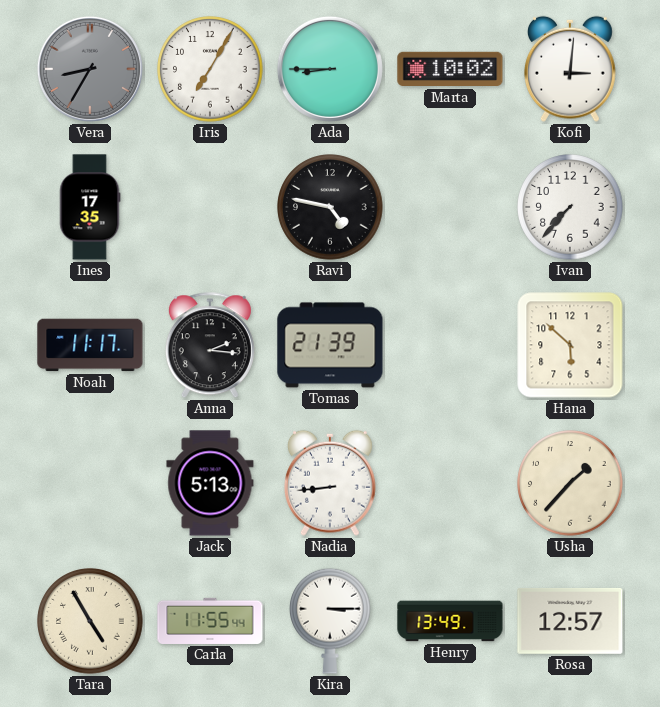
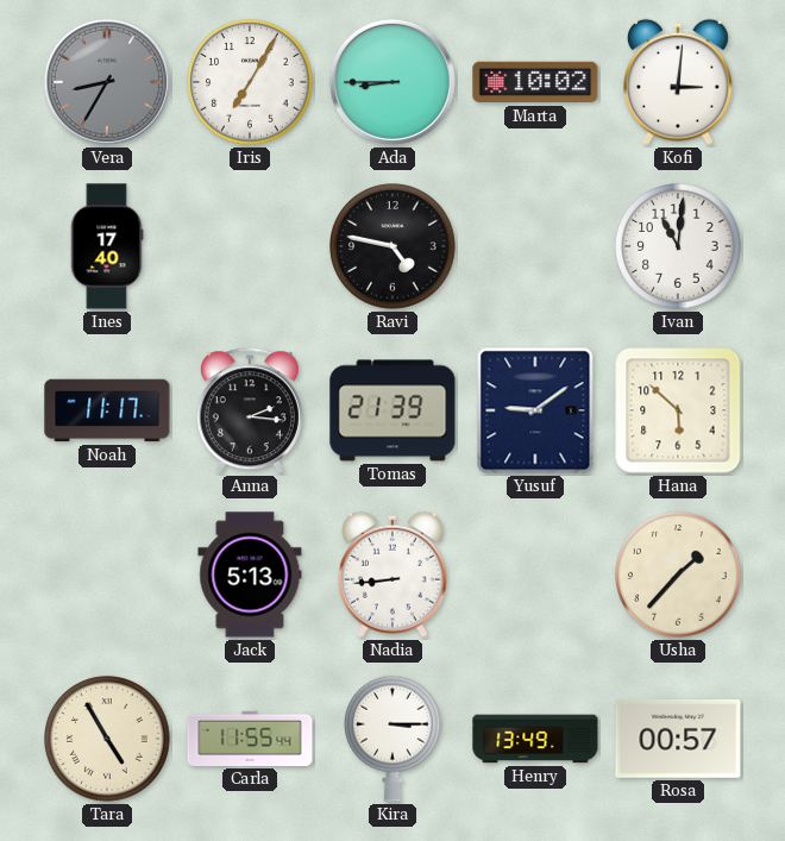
Ines: 17:35 -> 17:40 (107, 246)
Ivan: 7:37 -> 11:01 (678, 246)
Yusuf: none -> 9:09 (535, 410)
Rosa: 12:57 -> 00:57 (678, 739)
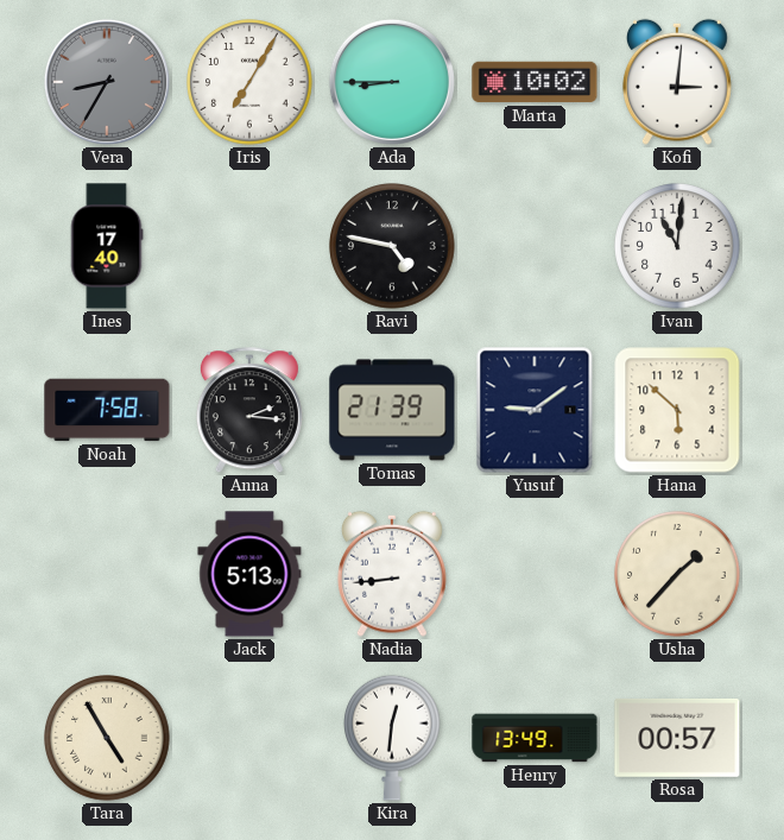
Noah: 11:17 -> 7:58 (107, 410)
Carla: 11:55 -> none (250, 739)
Kira: 3:15 -> 12:31 (393, 738)
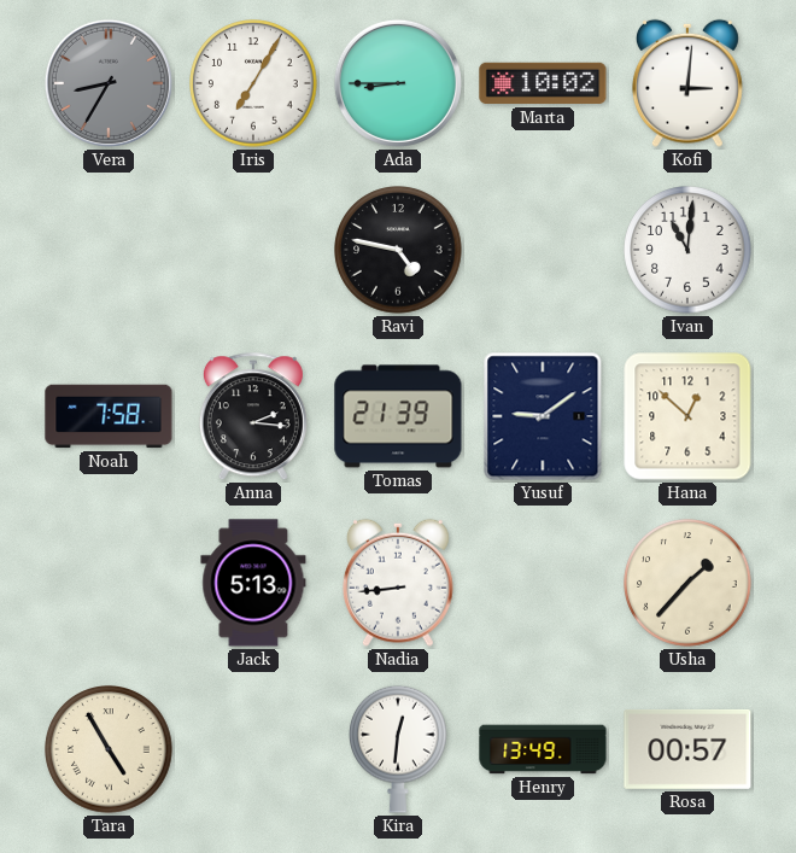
Ines: 17:40 -> none (107, 246)
Hana: 5:52 -> 12:52 (687, 416)
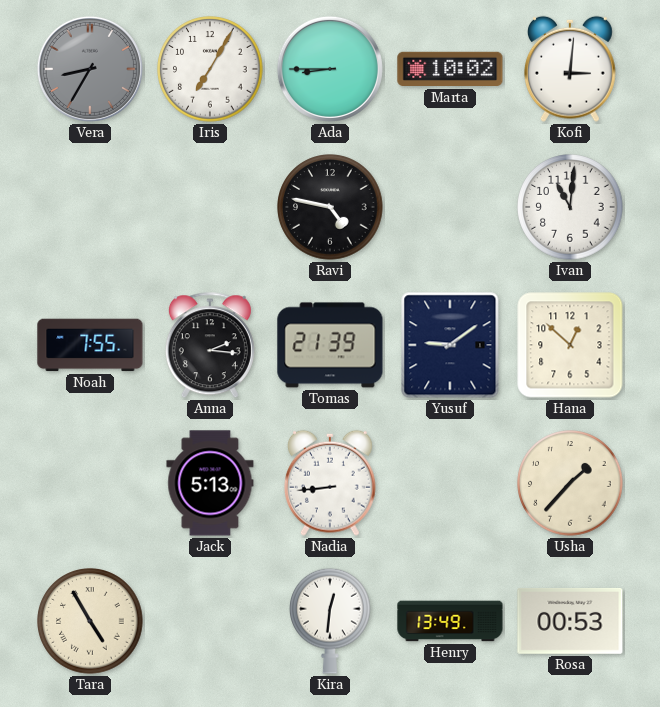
Noah: 7:58 -> 7:55 (90, 345)
Rosa: 00:57 -> 00:53 (570, 621)
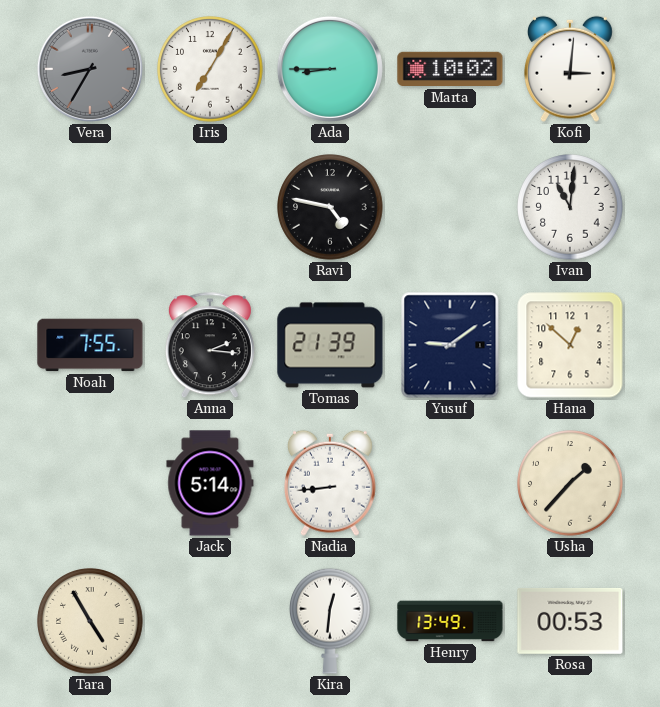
Jack: 5:13 -> 5:14 (210, 483)
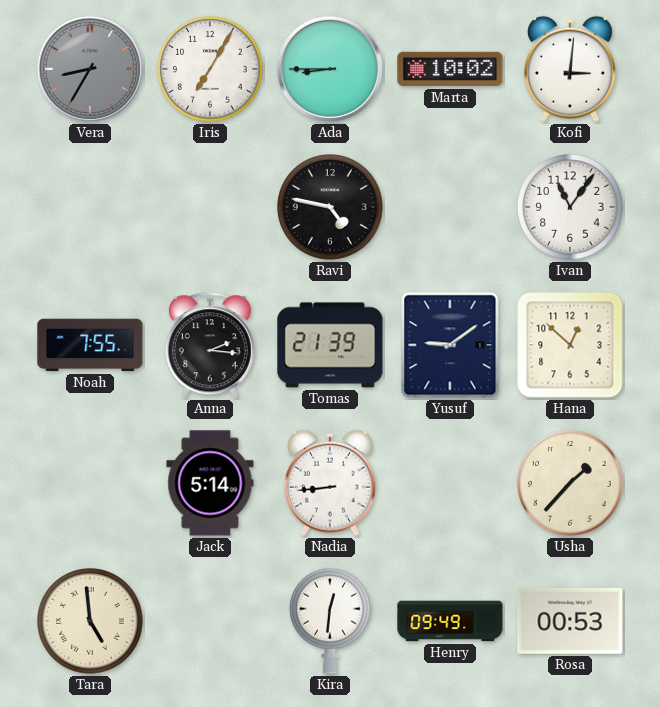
Ivan: 11:01 -> 11:06 (570, 207)
Tara: 4:55 -> 4:59 (90, 621)
Henry: 13:49 -> 09:49 (450, 621)
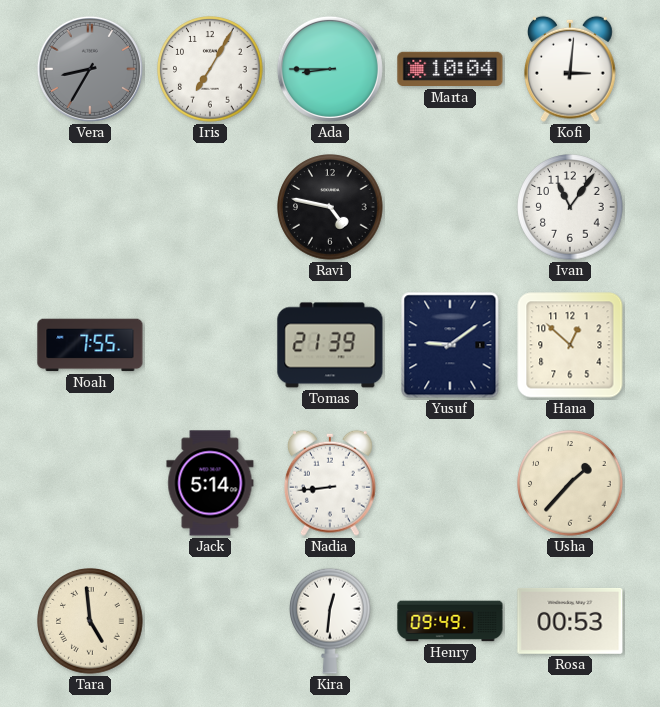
Marta: 10:02 -> 10:04 (450, 69)
Anna: 2:16 -> none (210, 346)
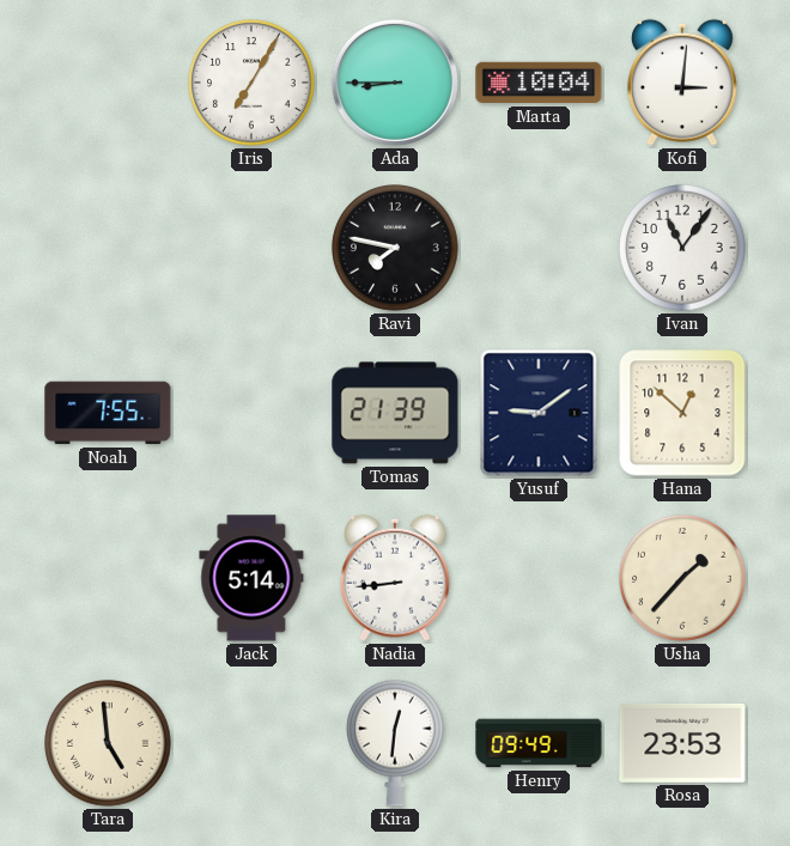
Vera: 8:35 -> none (90, 69)
Ravi: 4:47 -> 7:47 (395, 248)
Rosa: 00:53 -> 23:53 (682, 743)
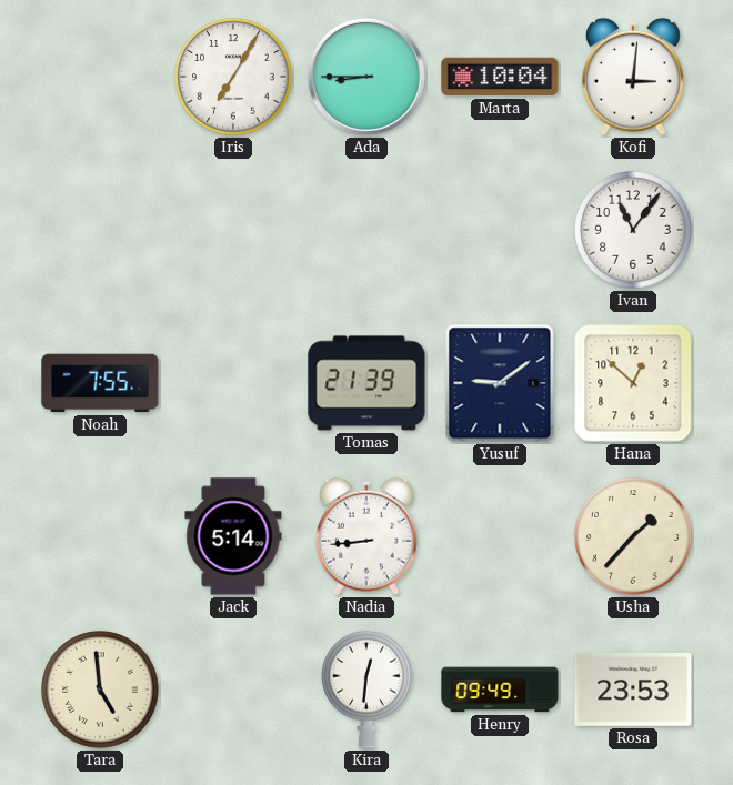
Ravi: 7:47 -> none (395, 248)
